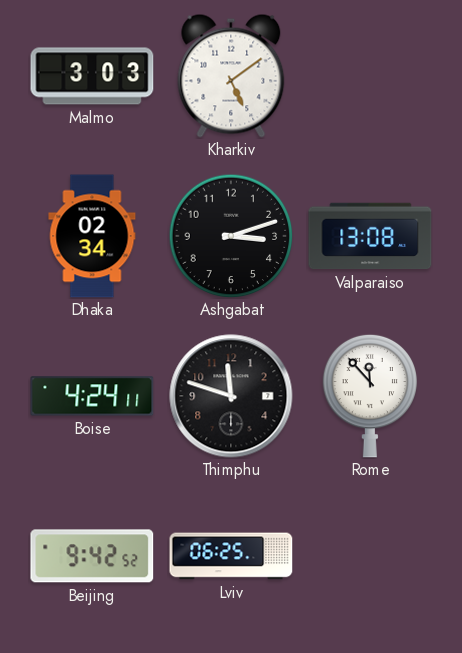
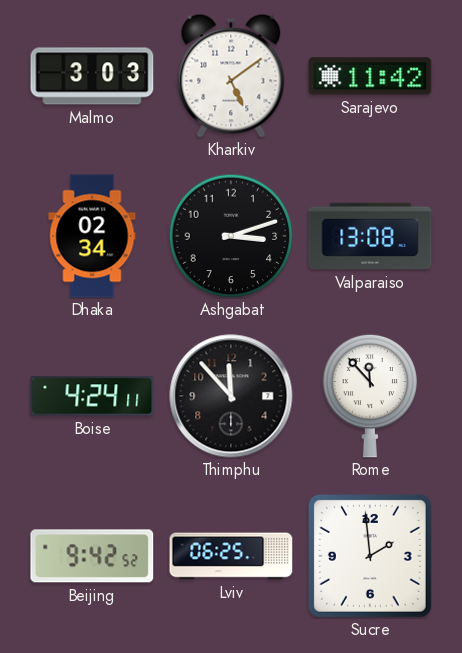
Sarajevo: none -> 11:42 (370, 76)
Thimphu: 11:48 -> 11:53 (231, 396)
Sucre: none -> 1:59 (370, 556)
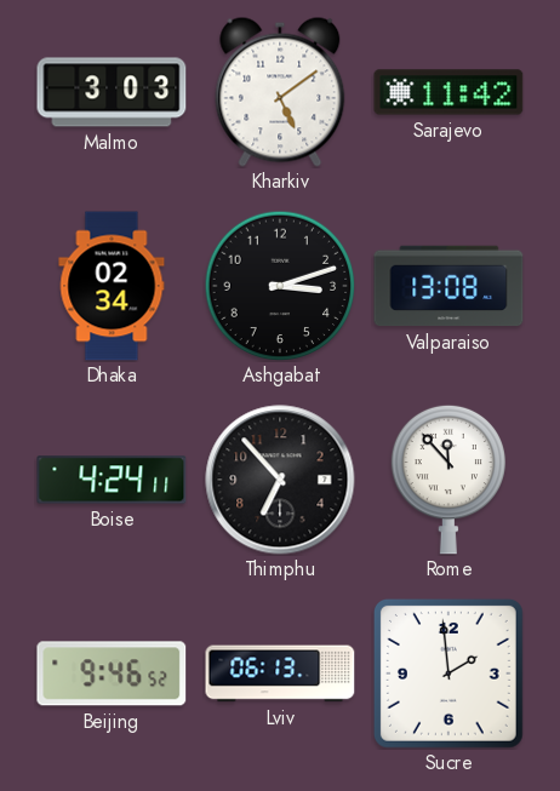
Thimphu: 11:53 -> 6:53 (280, 480)
Beijing: 9:42 -> 9:46 (112, 674)
Lviv: 06:25 -> 06:13 (280, 674)
